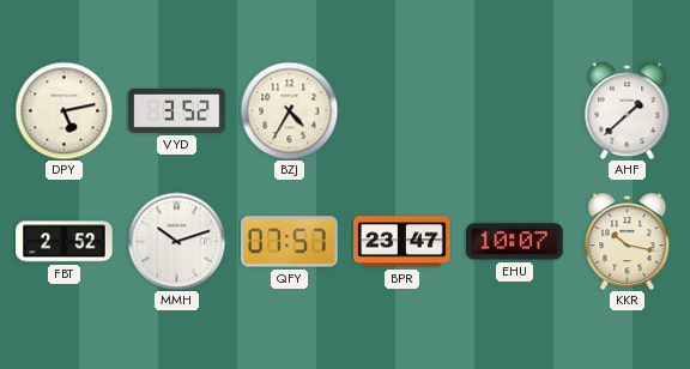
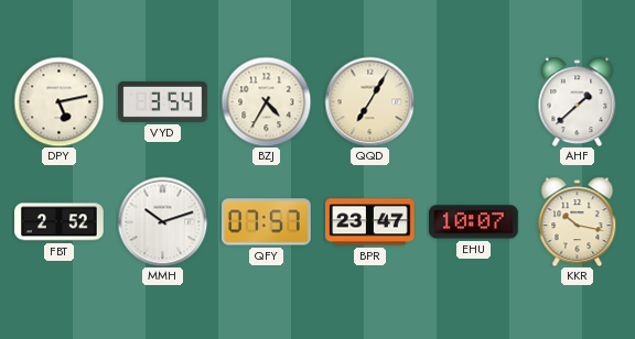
VYD: 3:52 -> 3:54 (163, 101)
QQD: none -> 7:05 (369, 101)
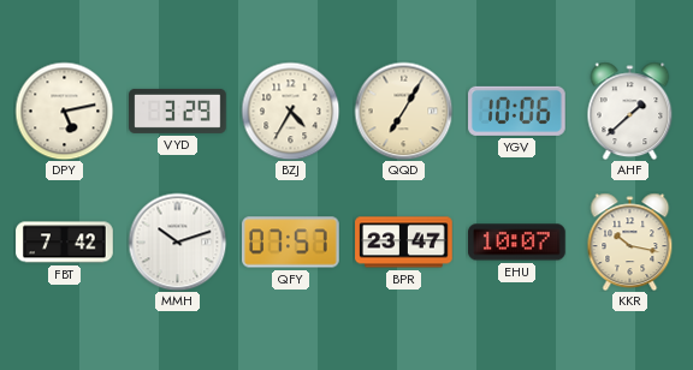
VYD: 3:54 -> 3:29 (178, 111)
YGV: none -> 10:06 (517, 111)
FBT: 2:52 -> 7:42 (65, 243)
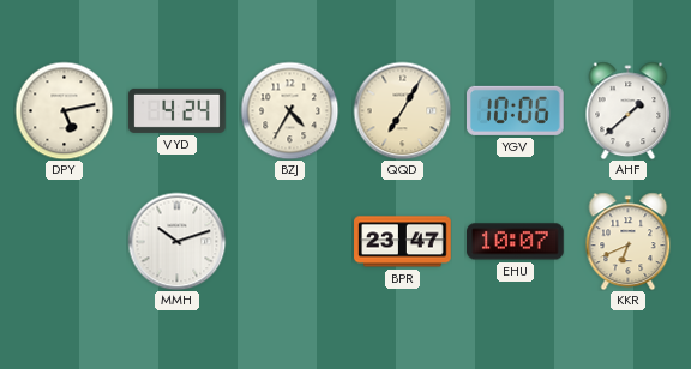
VYD: 3:29 -> 4:24 (178, 110)
FBT: 7:42 -> none (65, 243)
QFY: 07:57 -> none (291, 243)
KKR: 10:17 -> 6:41 (629, 241)
